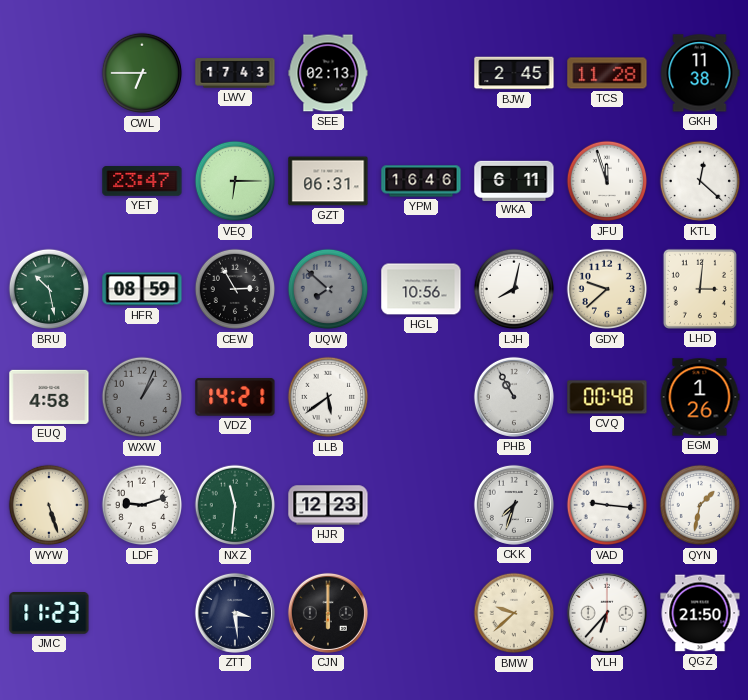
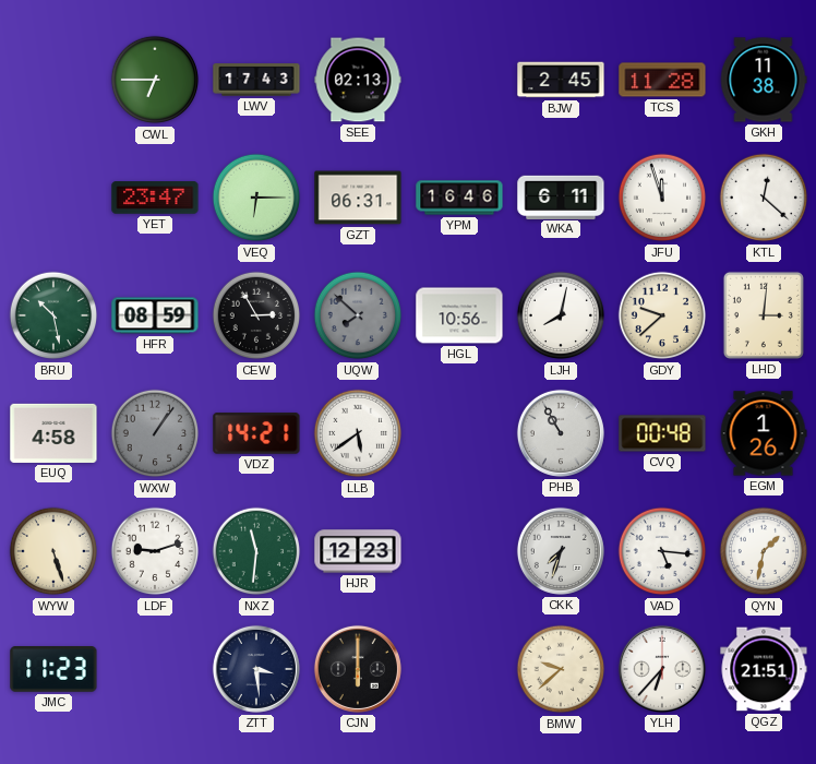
WXW: 1:04 -> 1:06 (155, 433)
VAD: 9:16 -> 5:16 (662, 551)
QGZ: 21:50 -> 21:51 (764, 669)
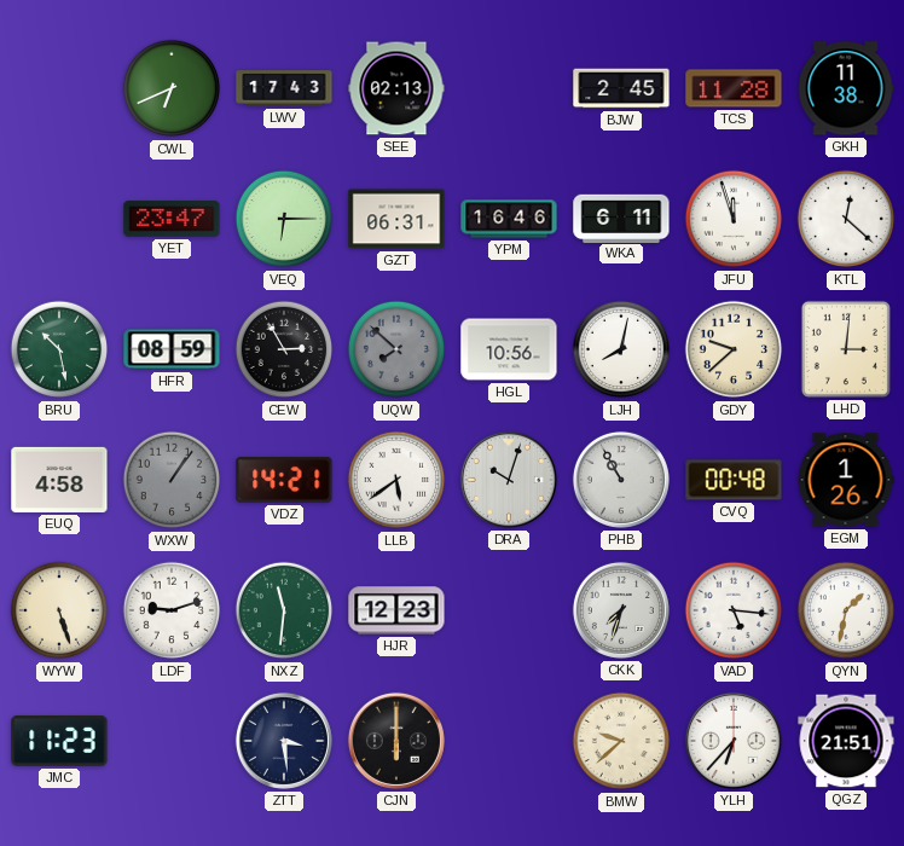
CWL: 6:45 -> 6:41 (172, 88)
DRA: none -> 10:03 (509, 480)
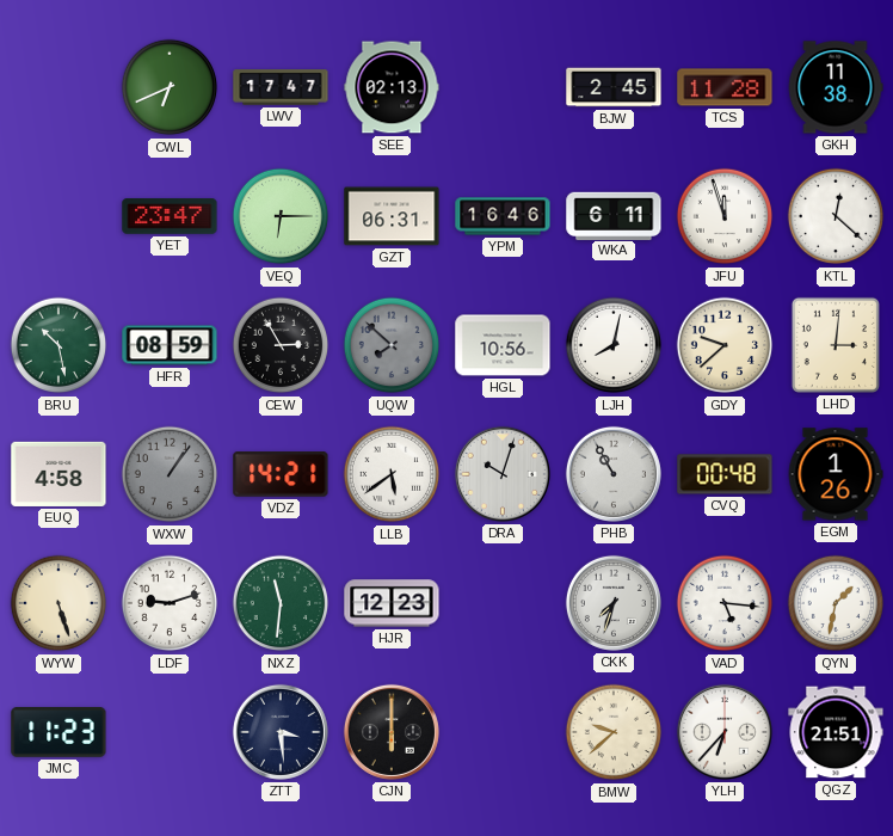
LWV: 17:43 -> 17:47 (281, 87)
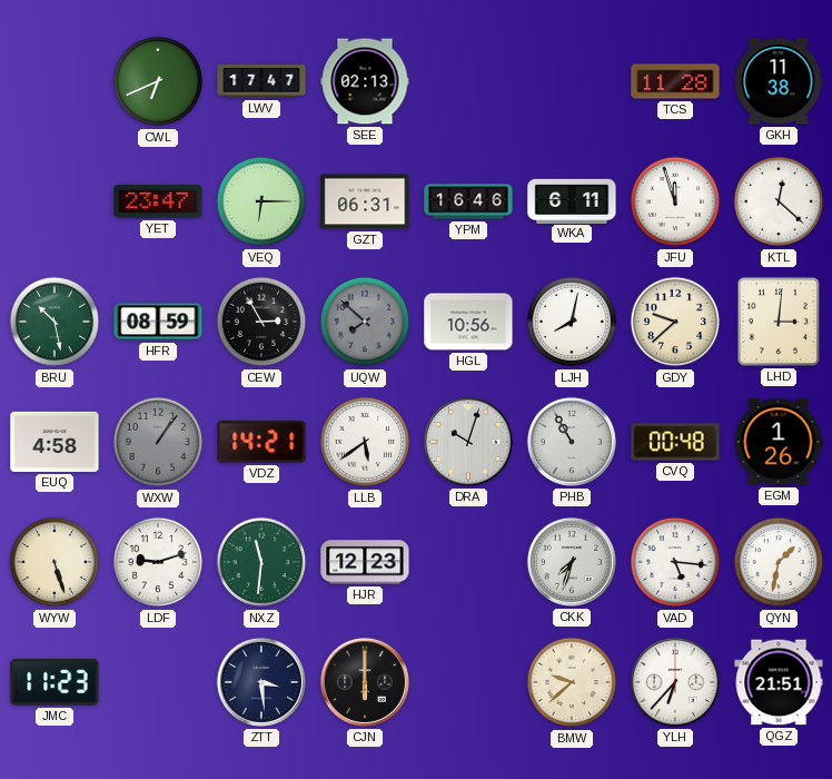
BJW: 2:45 -> none (614, 87)
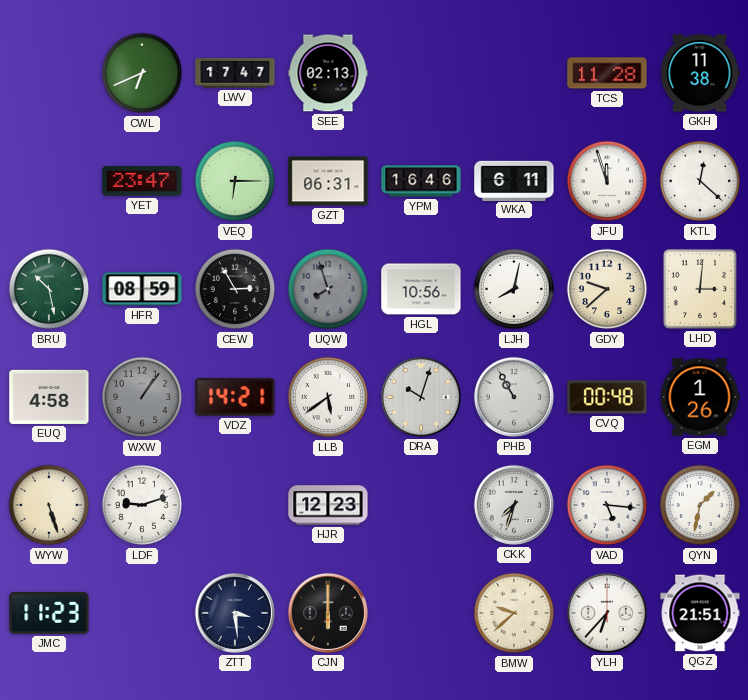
UQW: 7:52 -> 7:57 (328, 289)
NXZ: 11:31 -> none (261, 562)
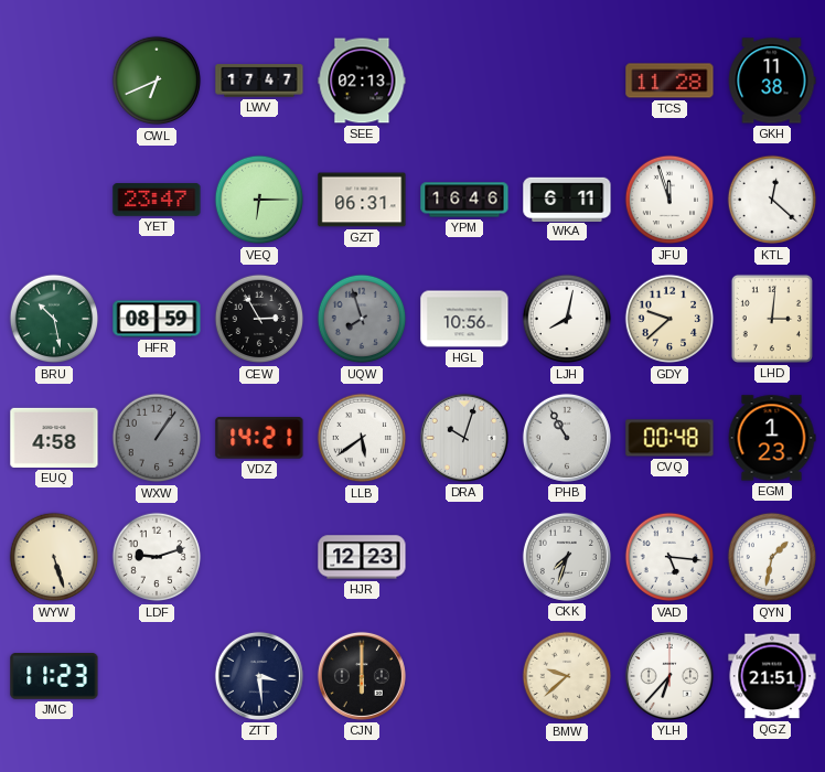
EGM: 1:26 -> 1:23 (772, 438)
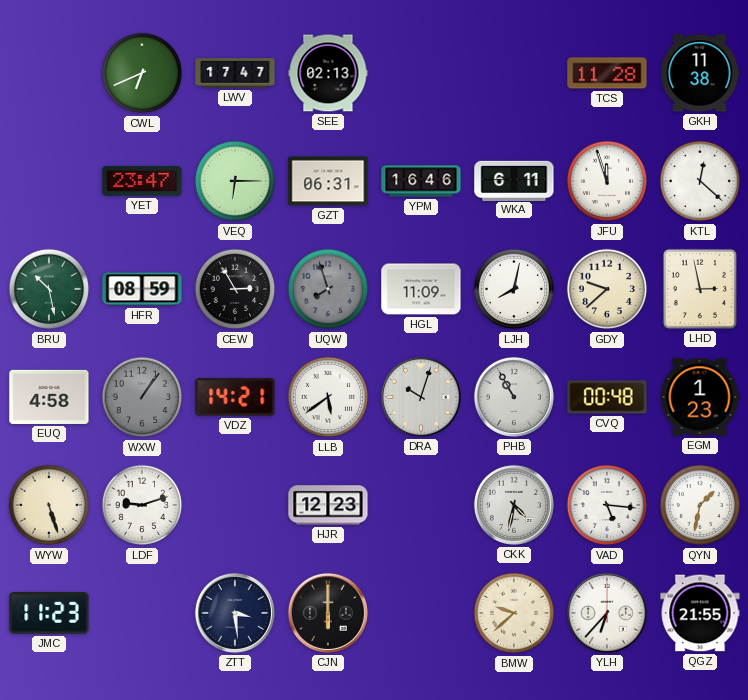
HGL: 10:56 -> 11:09 (421, 289)
LHD: 3:01 -> 2:58 (700, 289)
CKK: 7:33 -> 4:32 (514, 505)
QGZ: 21:51 -> 21:55 (700, 613)
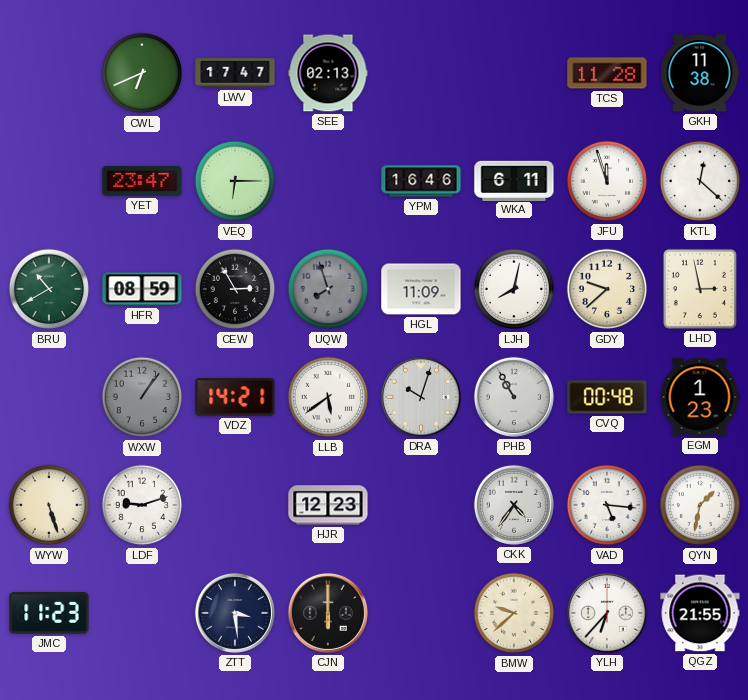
GZT: 06:31 -> none (328, 181)
BRU: 10:28 -> 10:40 (49, 289)
EUQ: 4:58 -> none (49, 397)
CKK: 4:32 -> 4:36 (514, 505)
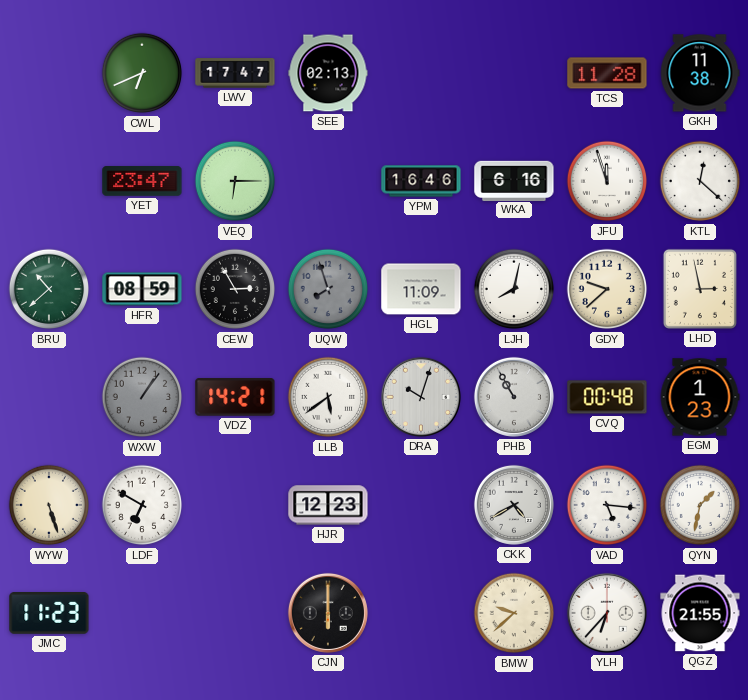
WKA: 6:11 -> 6:16 (514, 180)
BRU: 10:40 -> 10:38 (49, 289)
LDF: 9:12 -> 6:50 (142, 505)
CKK: 4:36 -> 4:40 (514, 505)
ZTT: 3:29 -> none (235, 613)
